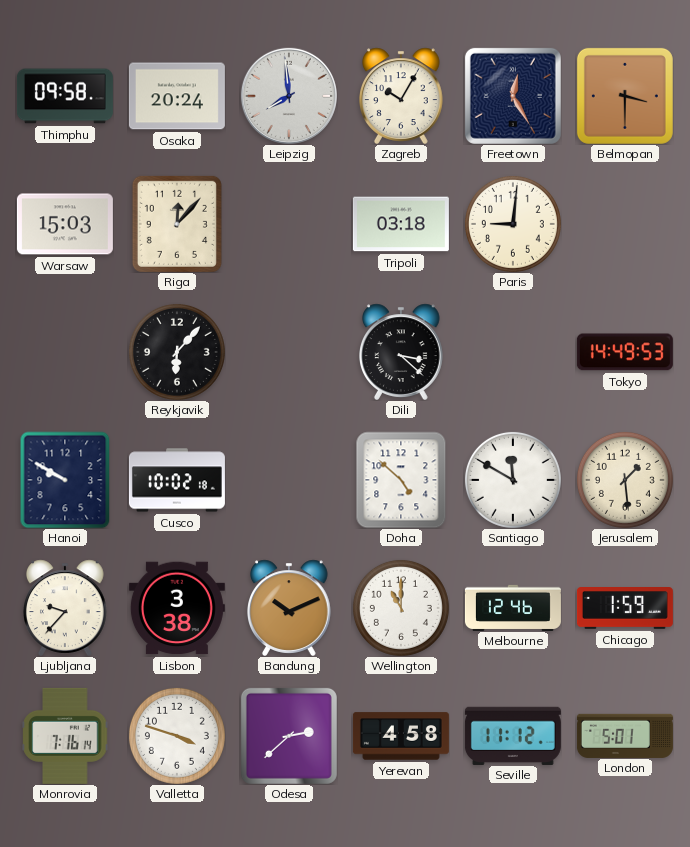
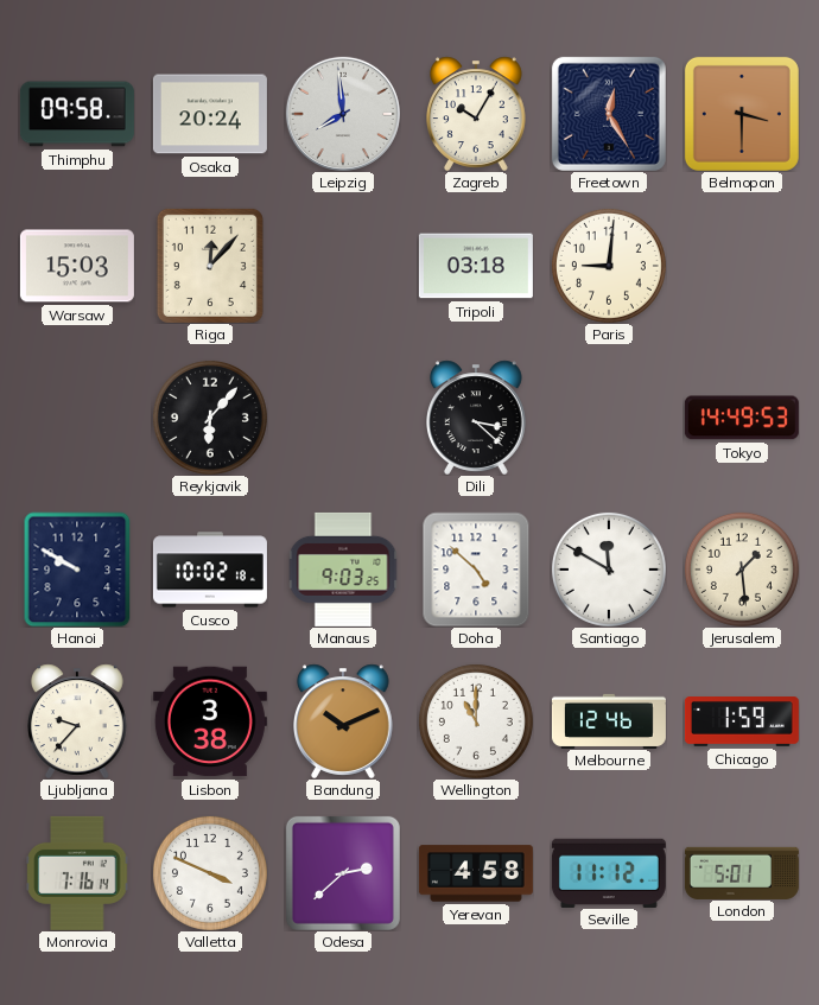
Manaus: none -> 9:03 (343, 570)
Valletta: 3:48 -> 3:49 (210, 873)
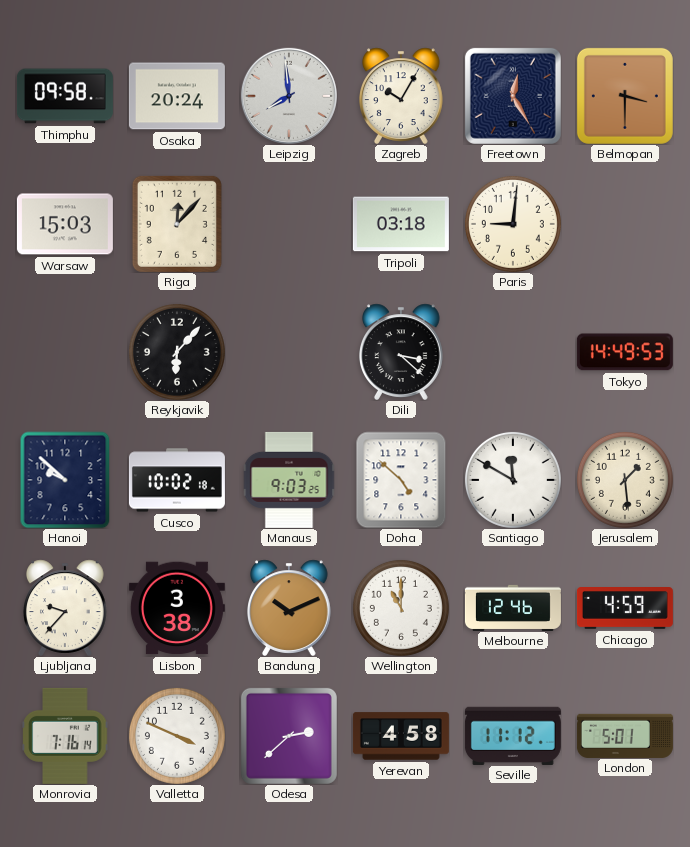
Hanoi: 9:50 -> 9:52 (65, 480)
Chicago: 1:59 -> 4:59 (625, 609)
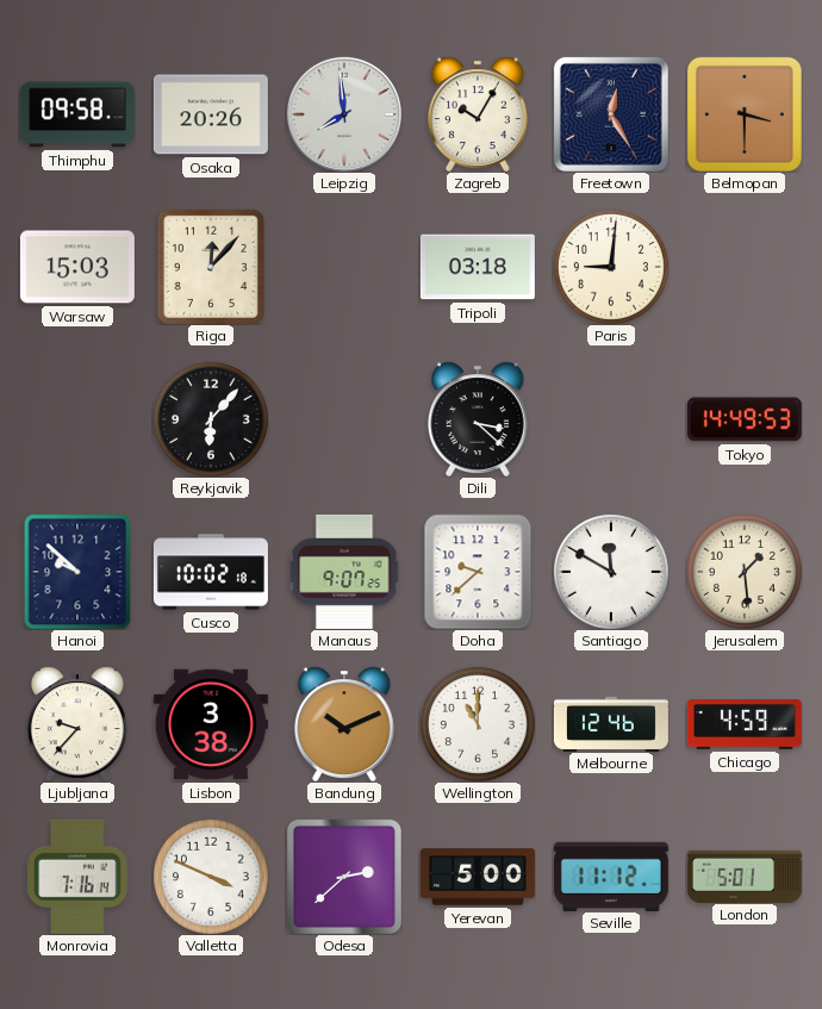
Osaka: 20:24 -> 20:26 (211, 114)
Manaus: 9:03 -> 9:07 (344, 572)
Doha: 4:52 -> 9:38 (478, 572)
Yerevan: 4:58 -> 5:00 (478, 877)
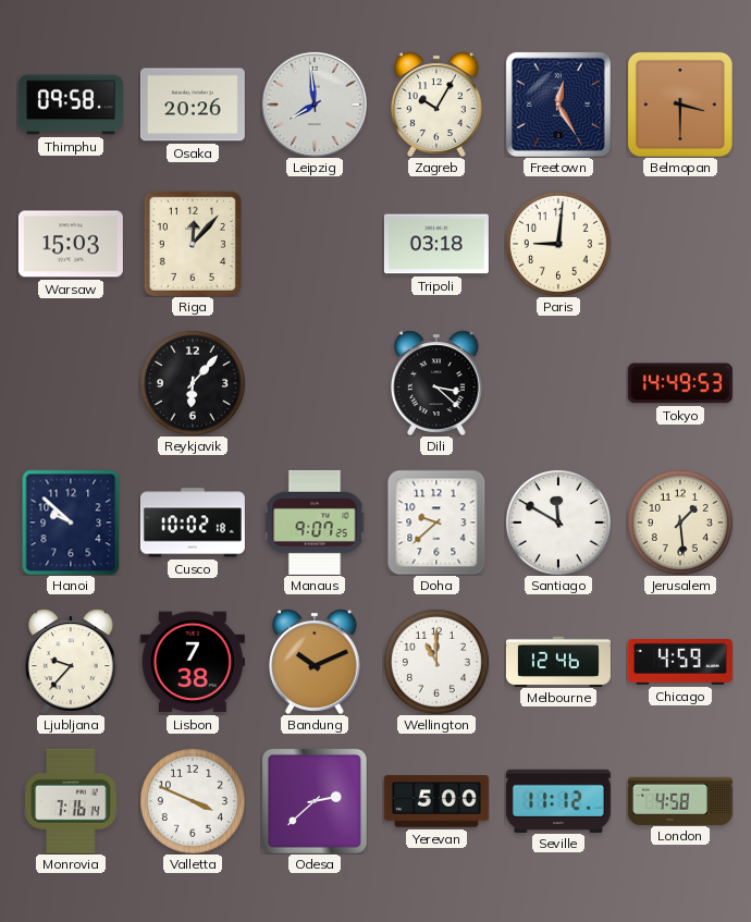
Lisbon: 3:38 -> 7:38 (193, 662)
London: 5:01 -> 4:58 (680, 800)
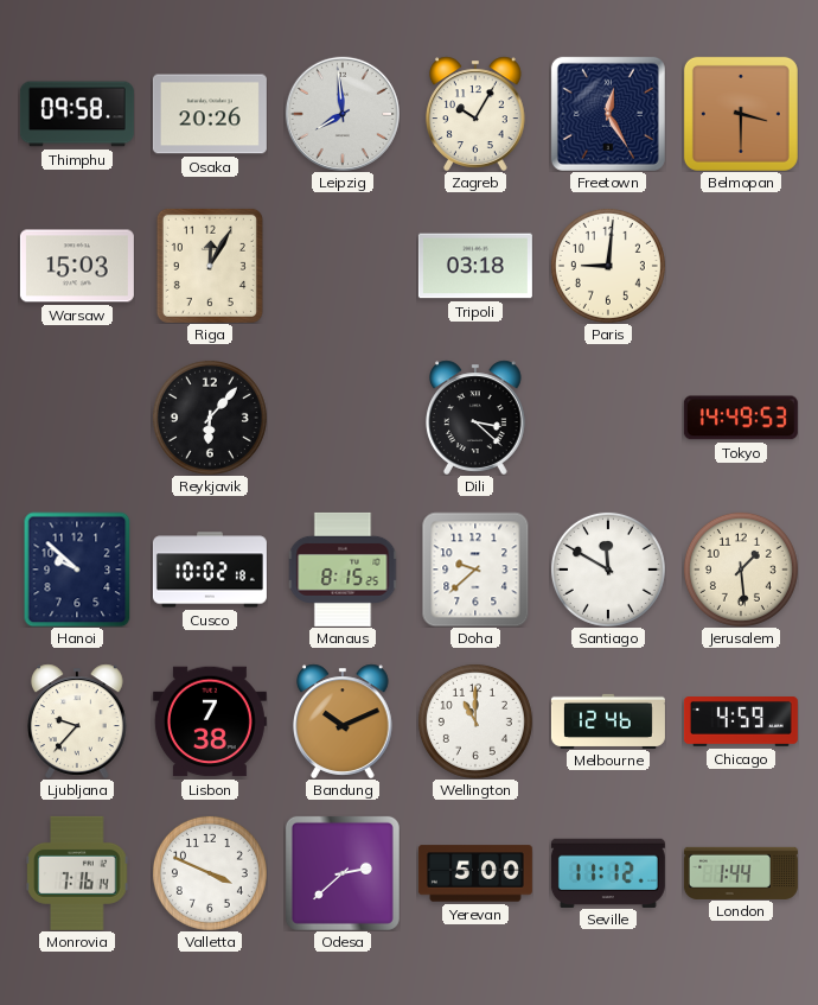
Riga: 12:07 -> 12:05 (210, 266)
Manaus: 9:07 -> 8:15 (343, 570)
London: 4:58 -> 1:44 (741, 872)
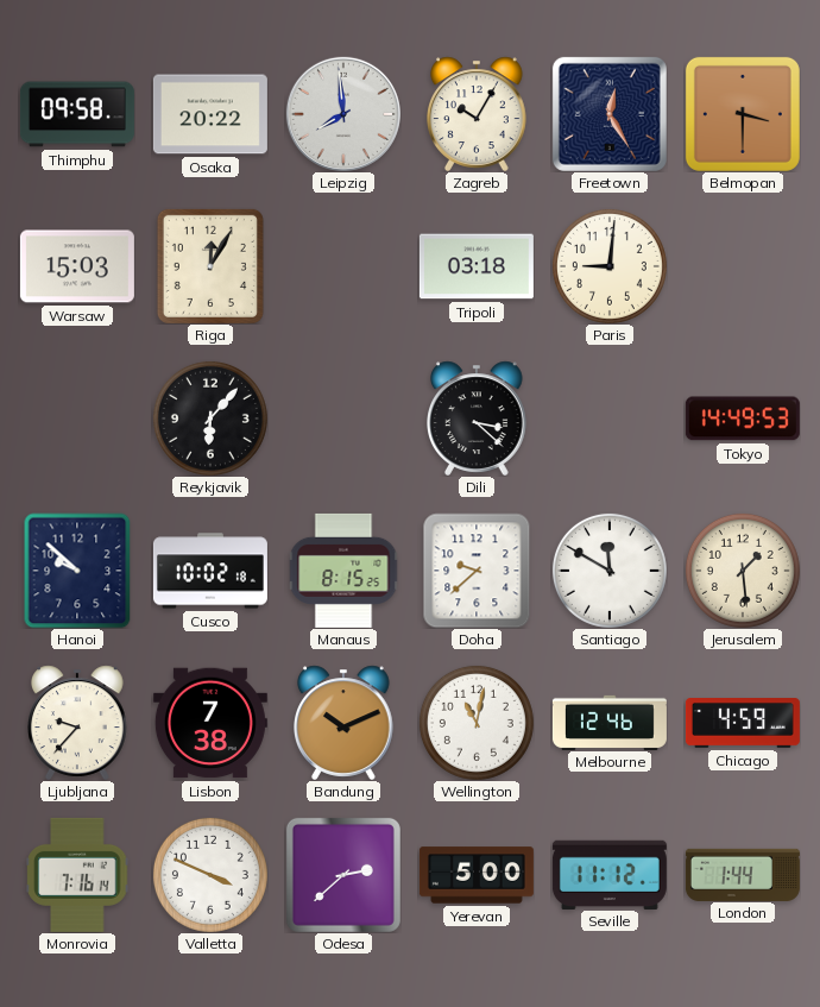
Osaka: 20:26 -> 20:22 (210, 114)
Wellington: 11:00 -> 11:02 (477, 723)
